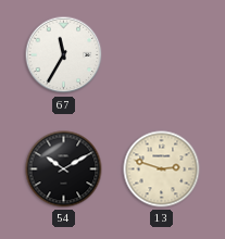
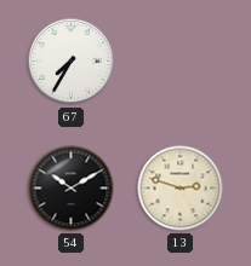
67: 11:35 -> 7:35 (72, 62)
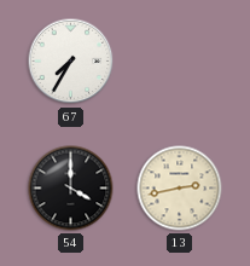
54: 10:10 -> 4:00 (71, 189)
13: 2:48 -> 2:43 (180, 189)
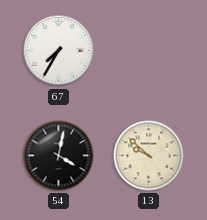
54: 4:00 -> 4:02 (59, 156)
13: 2:43 -> 9:52 (149, 156)
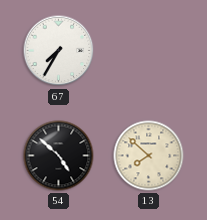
54: 4:02 -> 4:52 (59, 156)
13: 9:52 -> 7:52 (149, 156)
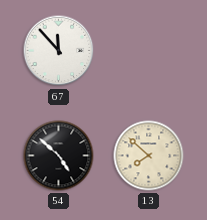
67: 7:35 -> 11:53 (59, 51)
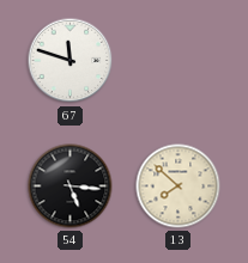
67: 11:53 -> 11:48 (71, 61)
54: 4:52 -> 5:16 (71, 186)
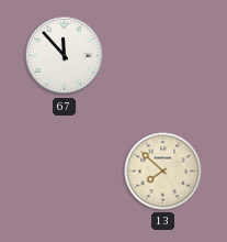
67: 11:48 -> 11:53 (65, 56)
54: 5:16 -> none (71, 186)
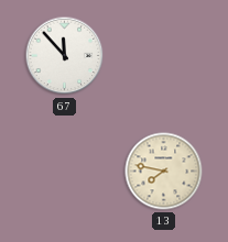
13: 7:52 -> 7:47 (164, 172)
